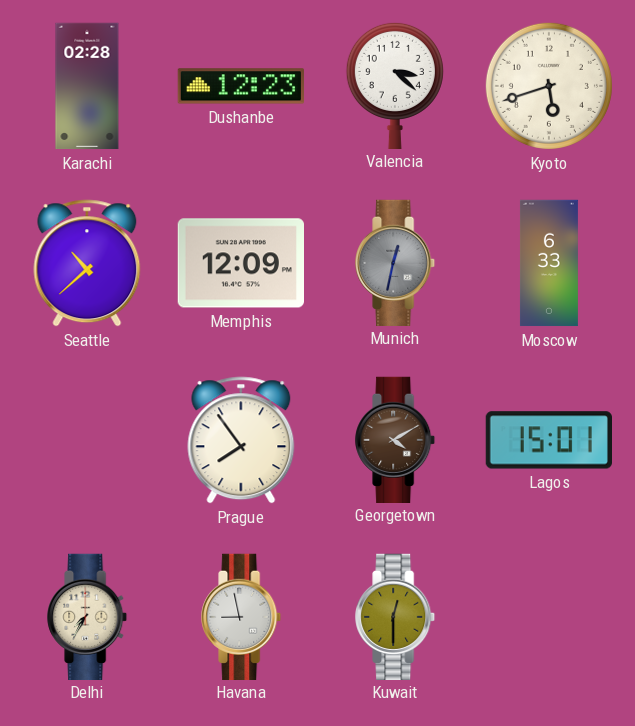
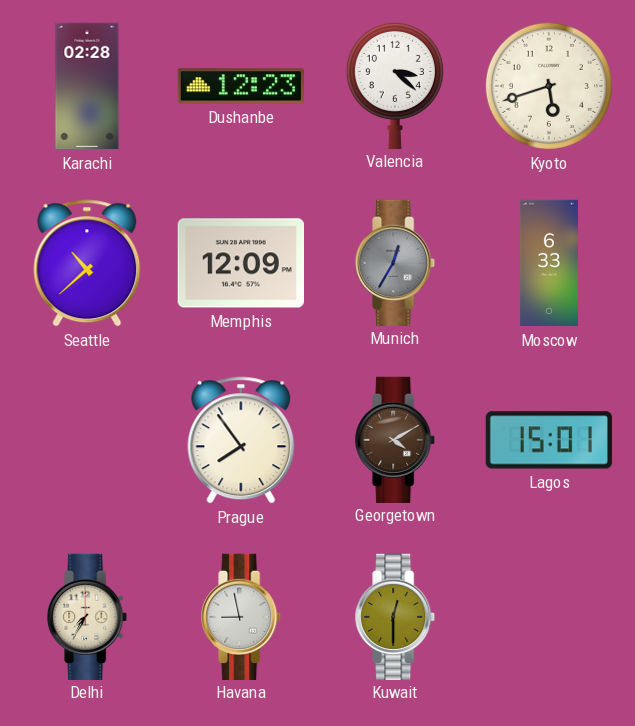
Munich: 12:32 -> 12:35 (396, 262)
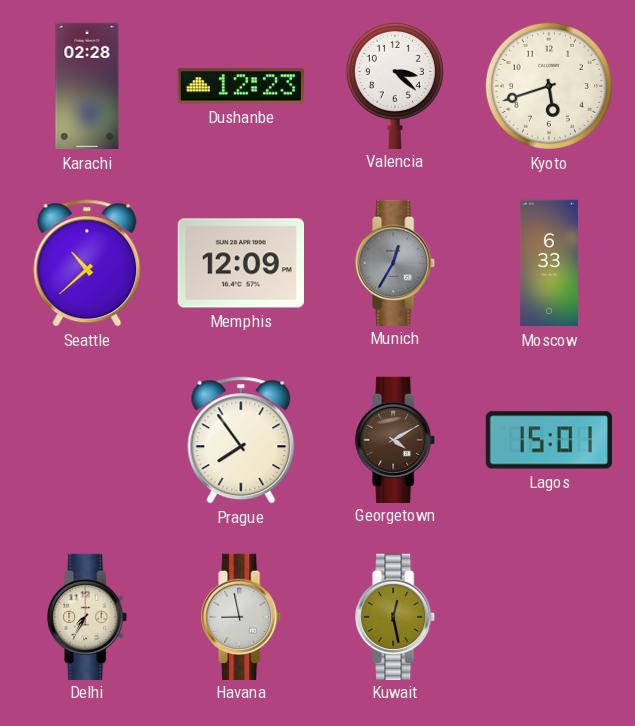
Kuwait: 12:30 -> 12:28 (396, 616)
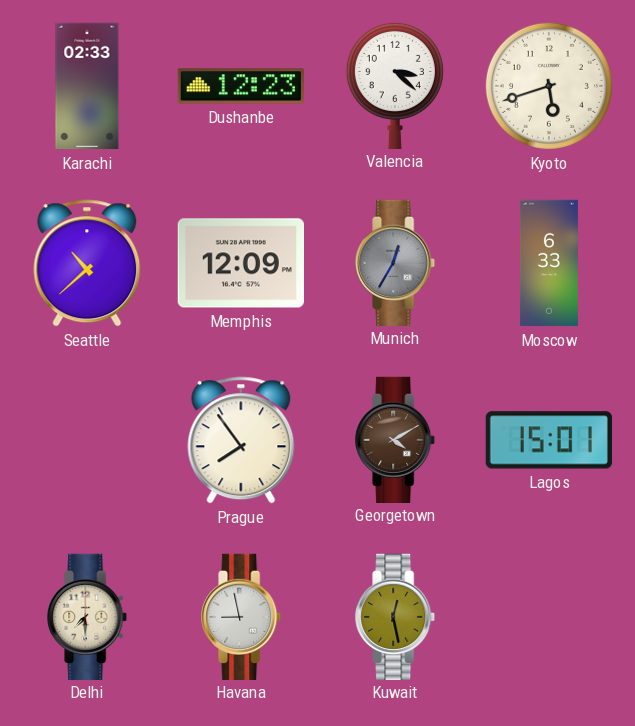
Karachi: 02:28 -> 02:33 (87, 86)
Delhi: 7:35 -> 7:30 (88, 616)
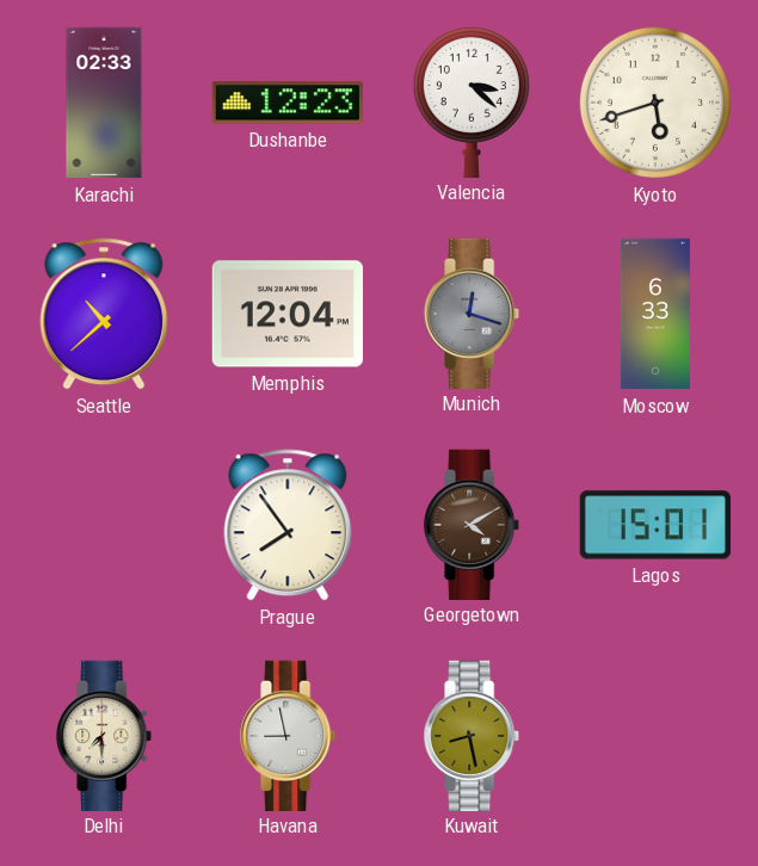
Memphis: 12:09 -> 12:04 (286, 314)
Munich: 12:35 -> 12:18 (473, 313)
Kuwait: 12:28 -> 8:28 (473, 735)
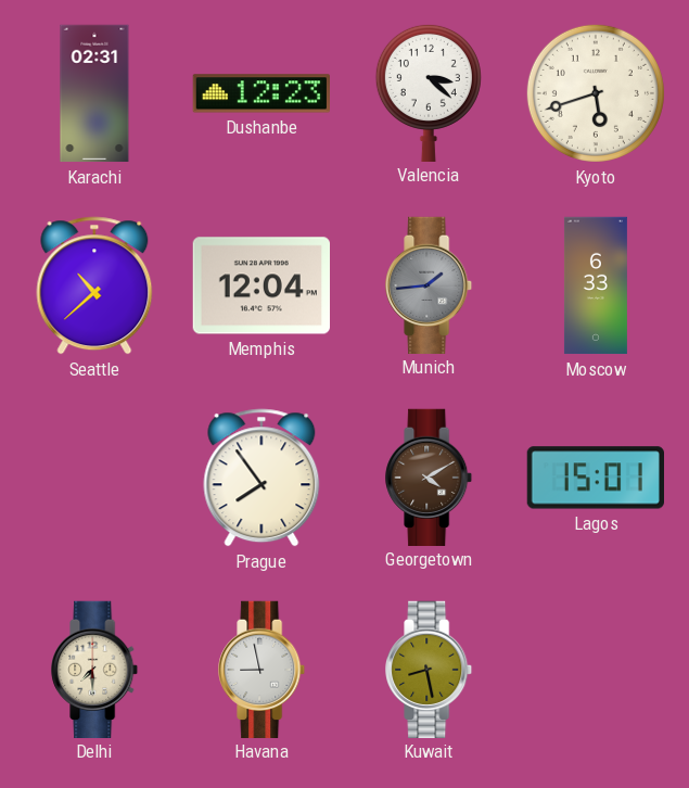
Karachi: 02:33 -> 02:31 (94, 93)
Munich: 12:18 -> 1:44 (430, 284)
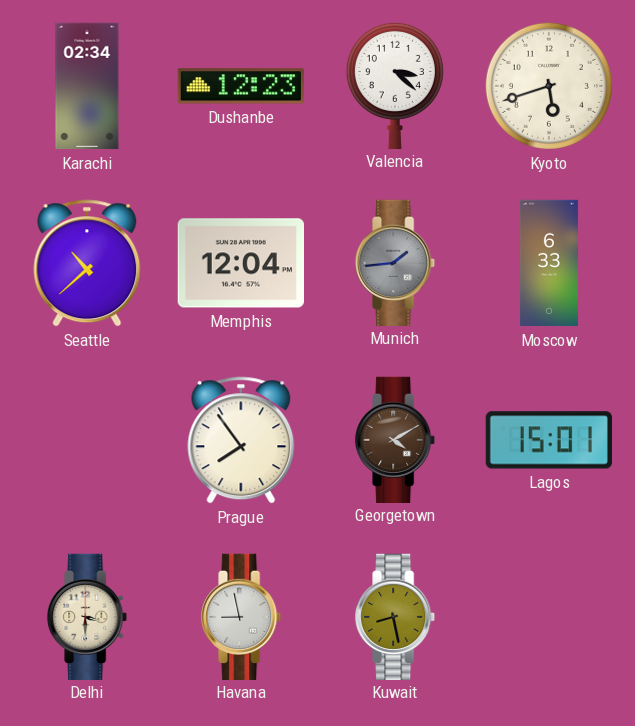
Karachi: 02:31 -> 02:34 (87, 86)
Delhi: 7:30 -> 3:30 (88, 616)
